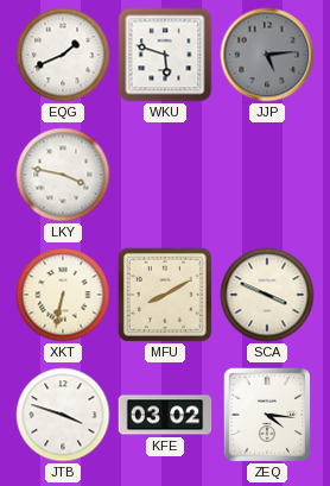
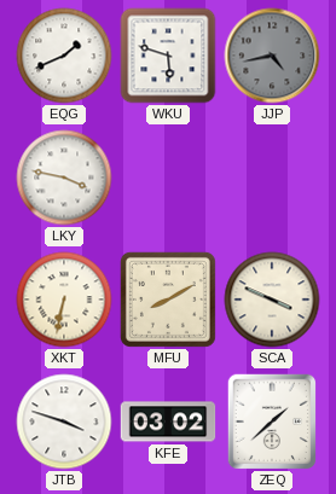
JJP: 5:14 -> 4:43 (272, 56)
ZEQ: 4:16 -> 1:38 (271, 422)
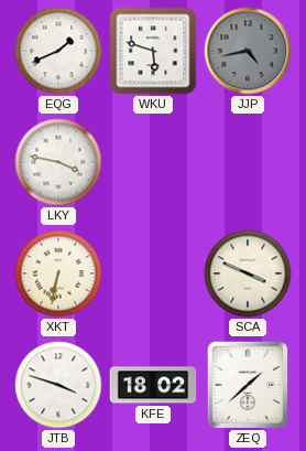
MFU: 8:10 -> none (168, 300)
KFE: 03:02 -> 18:02 (153, 385)
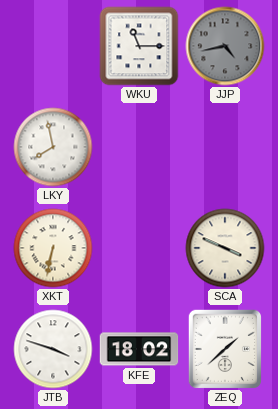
EQG: 1:41 -> none (58, 51)
WKU: 5:48 -> 11:15 (139, 46)
LKY: 3:47 -> 7:58 (53, 147)
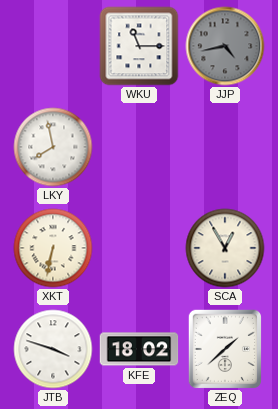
SCA: 3:49 -> 12:55 (225, 248)
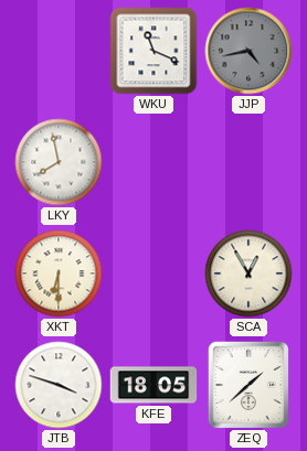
WKU: 11:15 -> 11:19 (153, 51)
XKT: 6:32 -> 6:30 (59, 273)
KFE: 18:02 -> 18:05 (153, 385)
